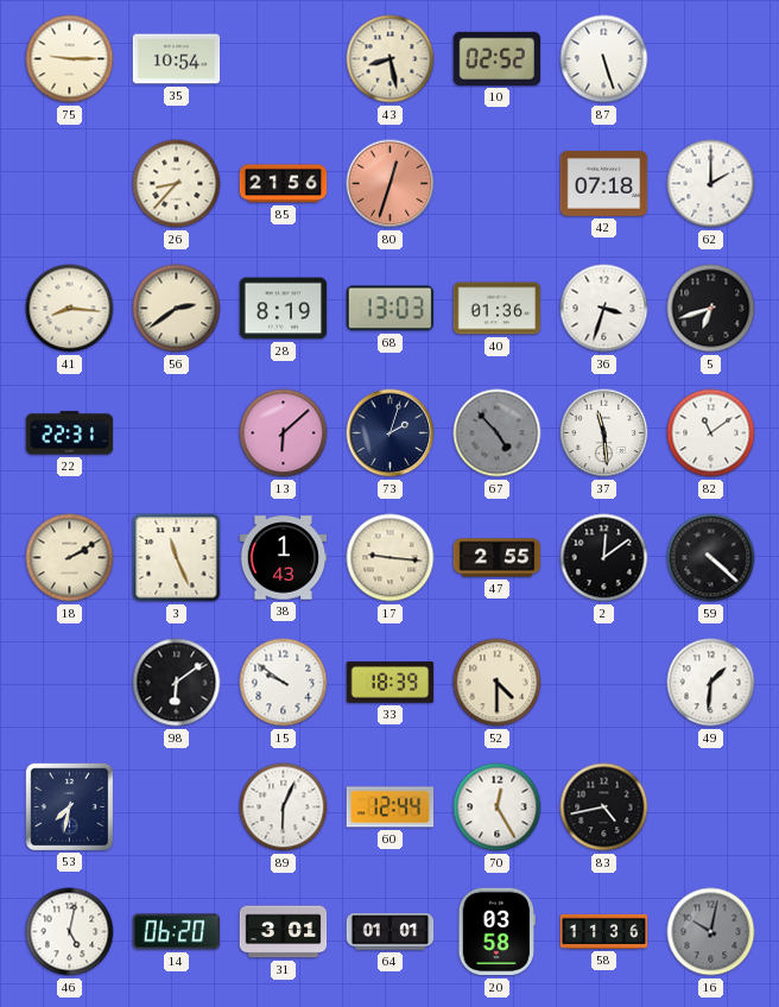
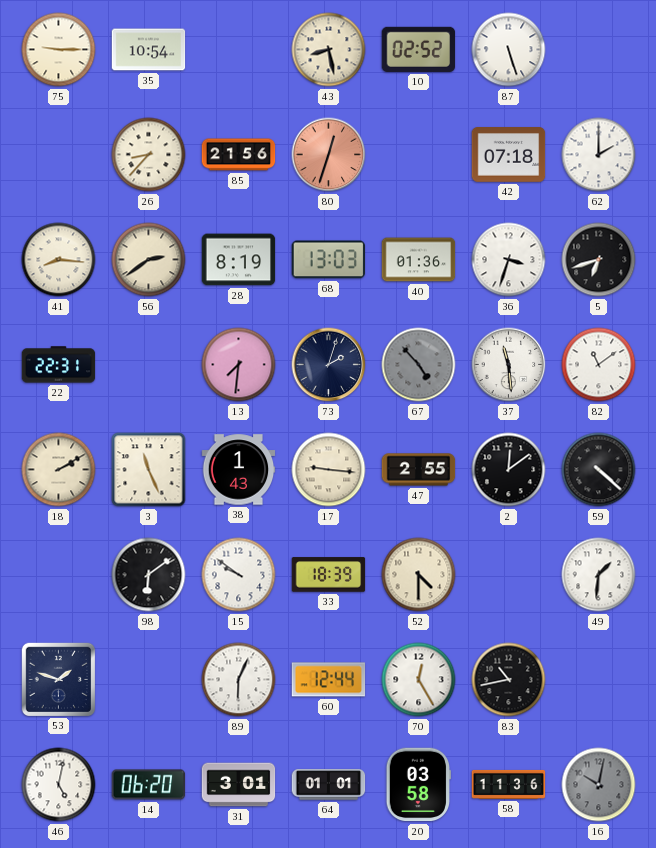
13: 6:08 -> 7:31 (239, 365)
53: 7:32 -> 1:48 (58, 679)
83: 4:43 -> 10:43 (509, 680)
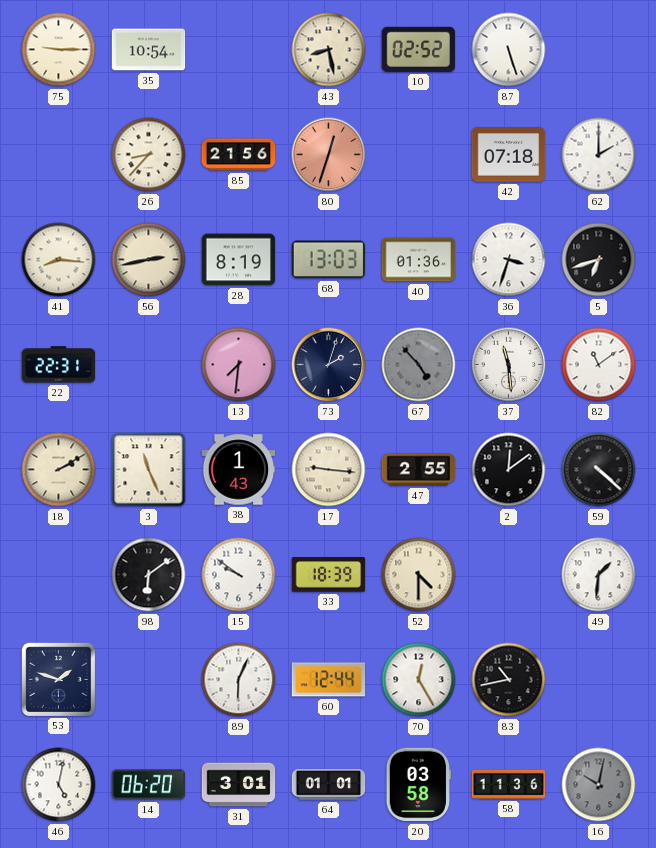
56: 2:39 -> 2:43 (149, 260)
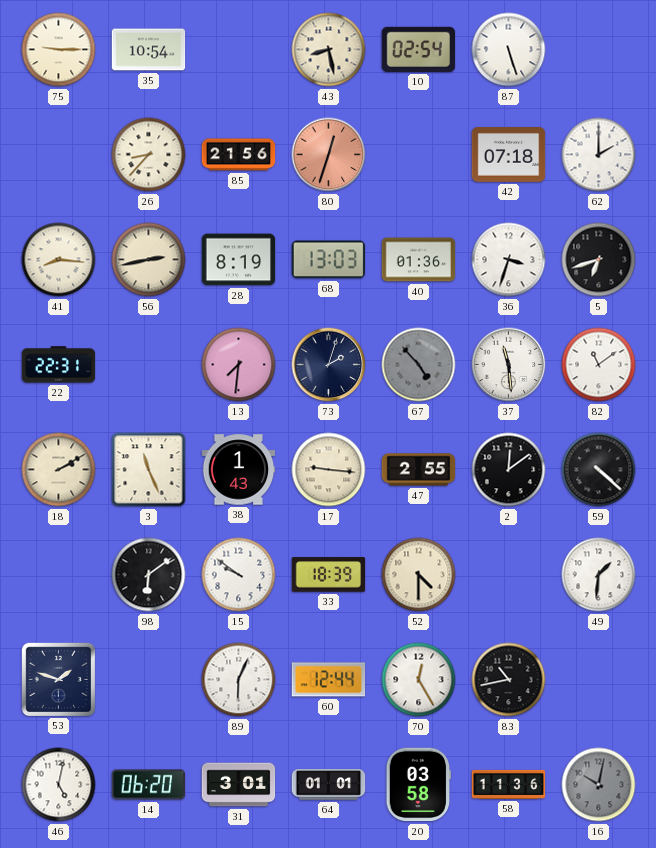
10: 02:52 -> 02:54 (419, 49)
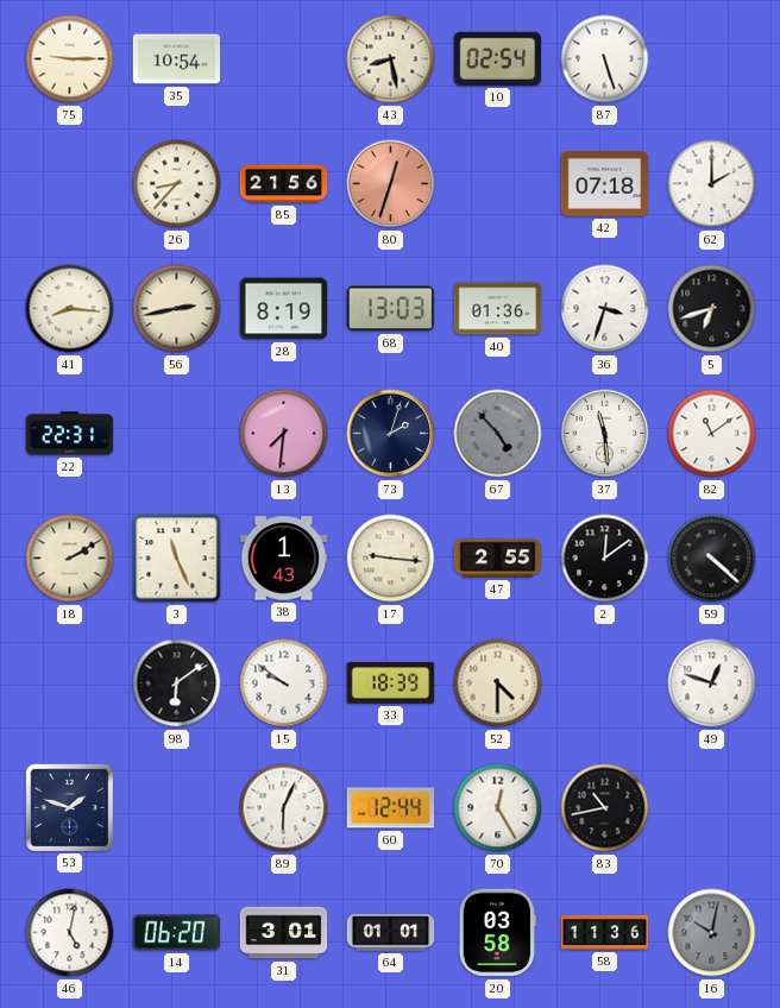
49: 1:31 -> 12:48 (712, 683)
